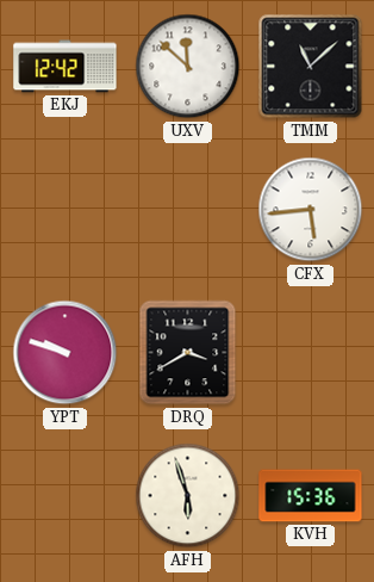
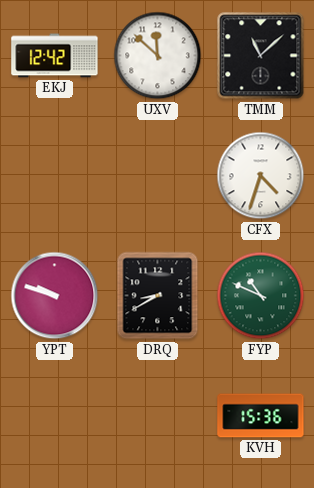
CFX: 5:44 -> 4:33 (261, 176)
DRQ: 3:40 -> 8:40 (158, 296)
FYP: none -> 10:49 (261, 296)
AFH: 5:57 -> none (188, 496)
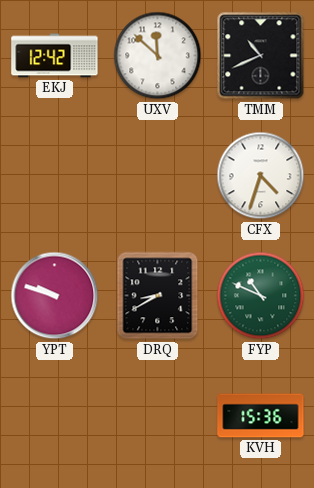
TMM: 11:08 -> 10:41 (261, 56)
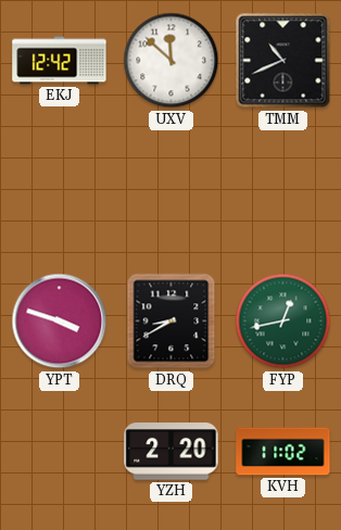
CFX: 4:33 -> none (261, 176)
YPT: 9:48 -> 3:48 (60, 321)
FYP: 10:49 -> 12:43 (283, 321)
YZH: none -> 2:20 (172, 452)
KVH: 15:36 -> 11:02 (283, 452)
